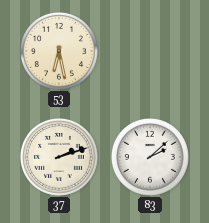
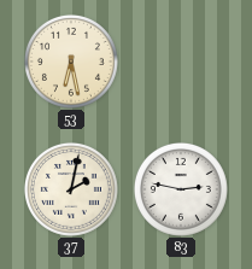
37: 2:12 -> 2:02 (71, 189)
83: 2:08 -> 2:47 (181, 189)
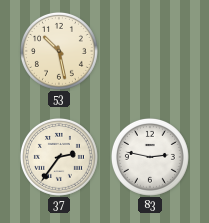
53: 6:28 -> 10:28 (59, 51)
37: 2:02 -> 2:36 (59, 157)
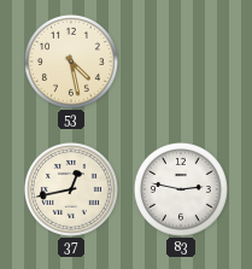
53: 10:28 -> 4:28 (71, 62)
37: 2:36 -> 12:43 (71, 189)
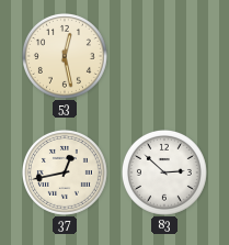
53: 4:28 -> 12:28 (65, 56)
83: 2:47 -> 2:52 (164, 172)
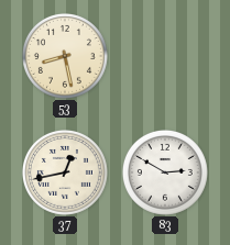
53: 12:28 -> 8:28 (65, 56)
83: 2:52 -> 2:50 (165, 172)
